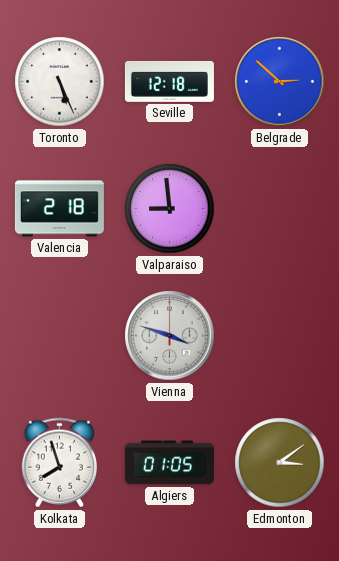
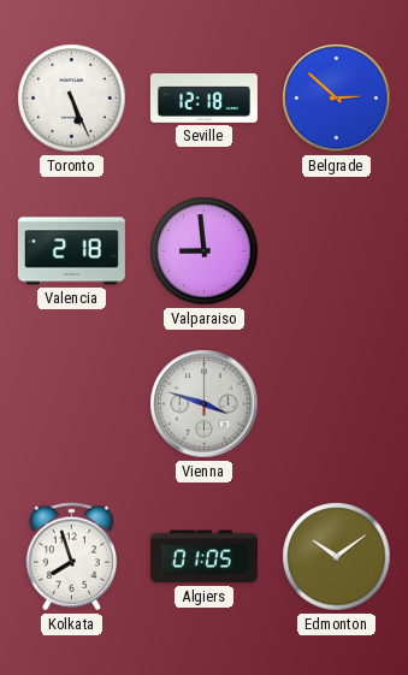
Edmonton: 3:09 -> 10:09 (337, 557)
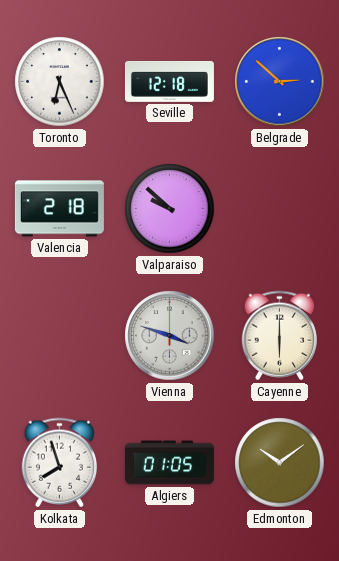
Toronto: 5:26 -> 6:26 (60, 82)
Valparaiso: 8:59 -> 9:52 (170, 209)
Cayenne: none -> 6:00 (279, 336)
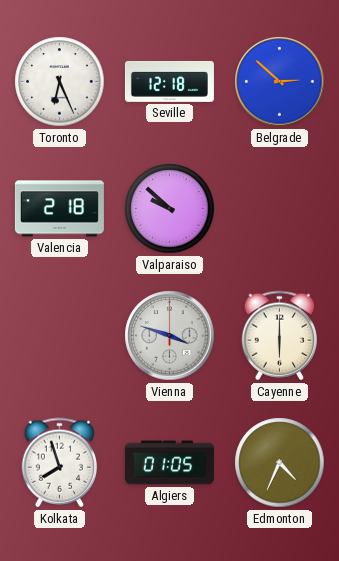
Edmonton: 10:09 -> 4:34 (280, 463)
